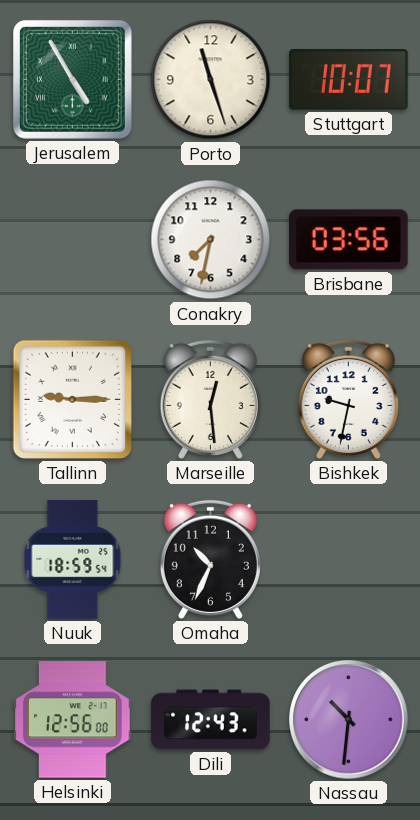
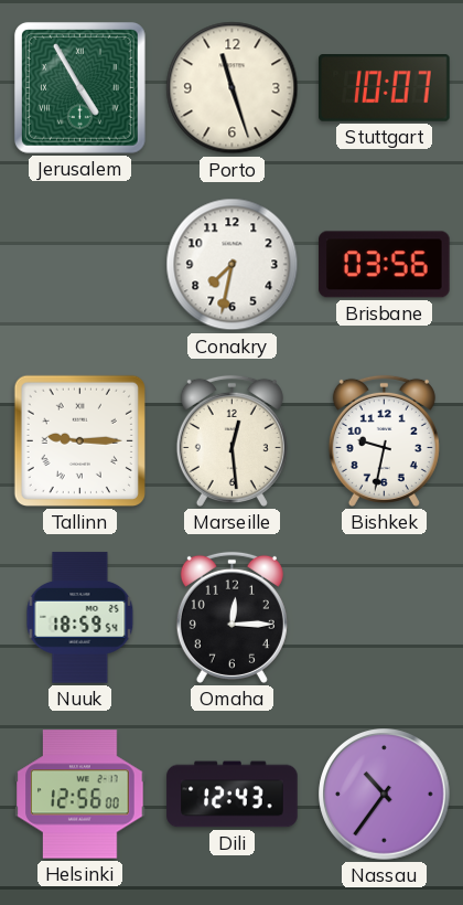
Omaha: 10:34 -> 12:15 (232, 617)
Nassau: 10:31 -> 10:36 (385, 795)
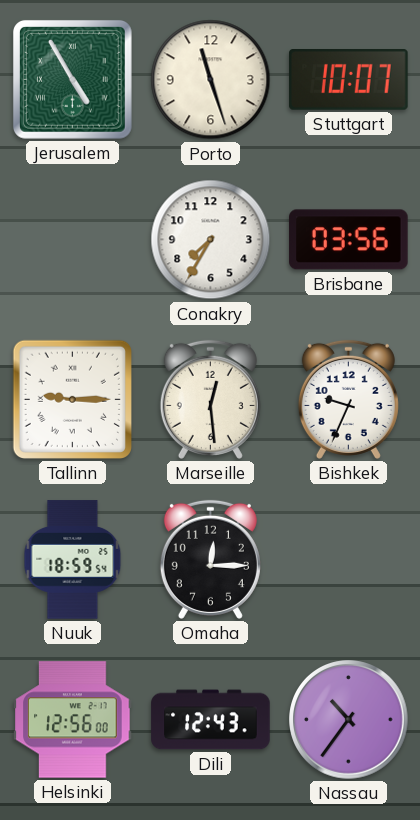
Conakry: 7:32 -> 7:35 (211, 240)
Bishkek: 9:32 -> 9:34 (348, 399)
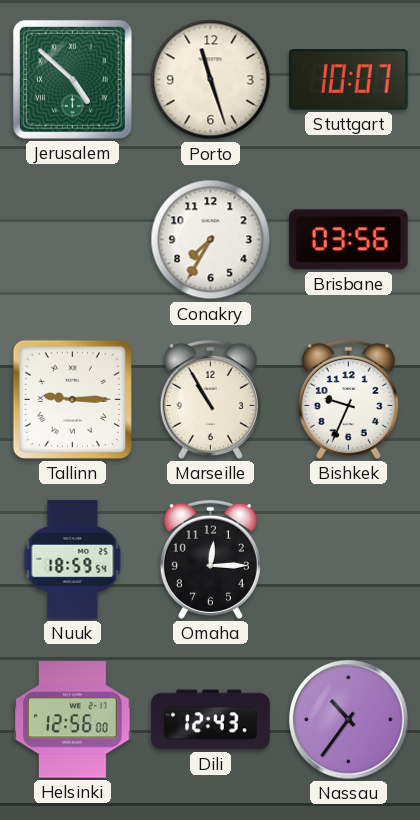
Jerusalem: 4:55 -> 4:52 (72, 79)
Marseille: 12:29 -> 10:55 (210, 399)
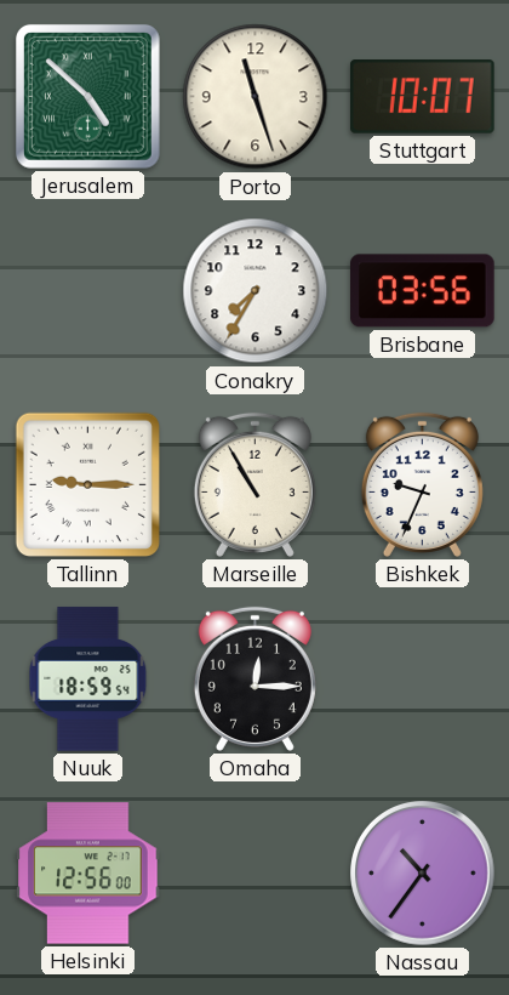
Dili: 12:43 -> none (211, 720)
